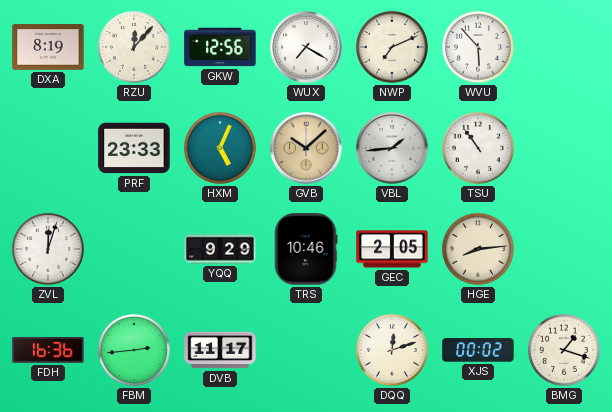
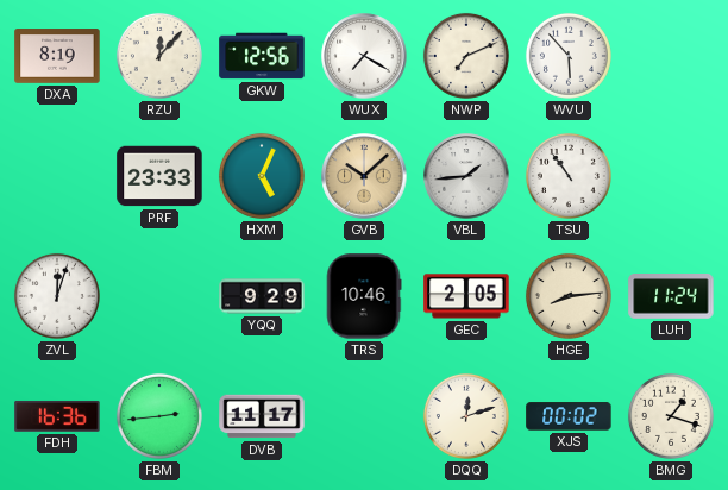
LUH: none -> 11:24 (671, 297)
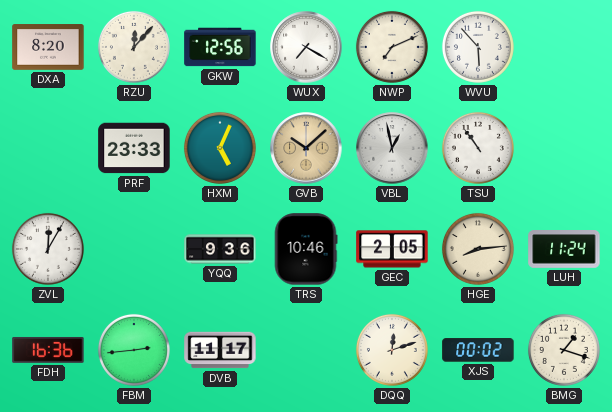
DXA: 8:19 -> 8:20 (48, 47)
VBL: 1:44 -> 12:58 (392, 148)
ZVL: 12:03 -> 12:05 (48, 249)
YQQ: 9:29 -> 9:36 (220, 249)
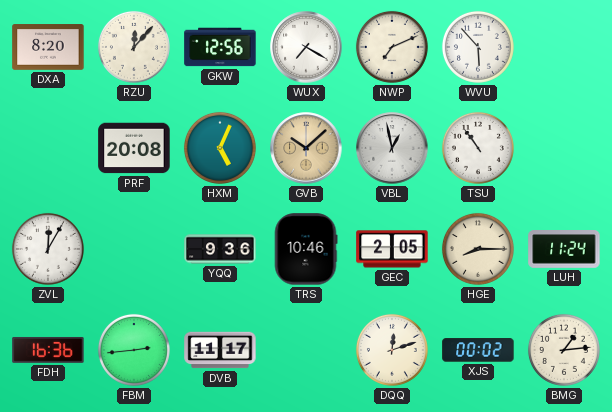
PRF: 23:33 -> 20:08 (134, 148)
HGE: 8:14 -> 8:15 (478, 249)
BMG: 1:18 -> 1:14 (564, 350)
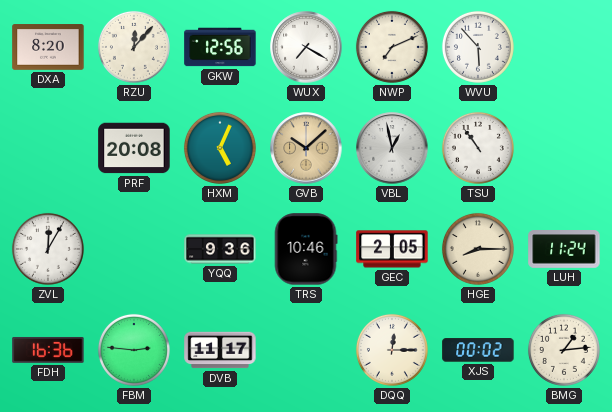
FBM: 2:44 -> 2:46 (134, 350)
DQQ: 12:12 -> 12:15 (392, 350)
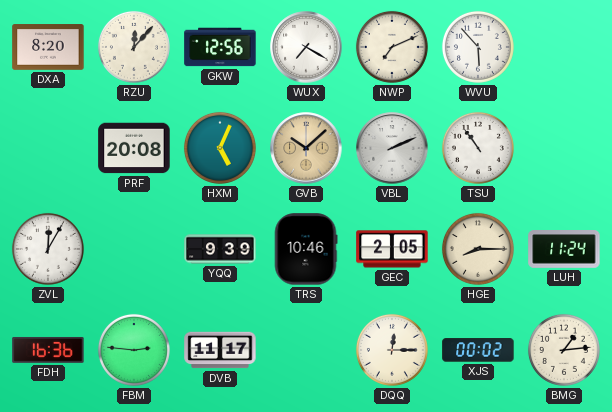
VBL: 12:58 -> 2:11 (392, 148)
YQQ: 9:36 -> 9:39 (220, 249)
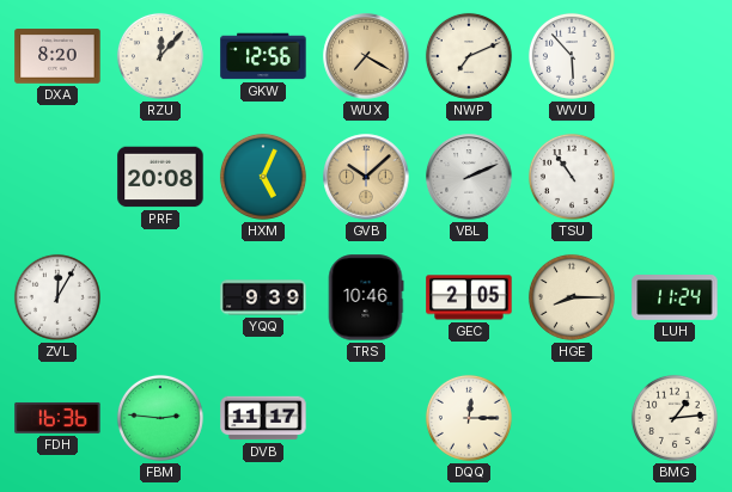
WUX dial: white -> champagne (366, 56)
XJS: 00:02 -> none (478, 350)
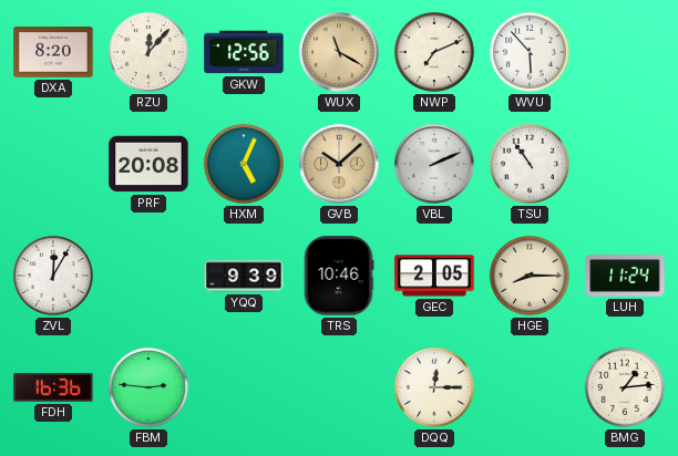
WUX: 7:20 -> 11:20 (339, 52)
DVB: 11:17 -> none (263, 418)
